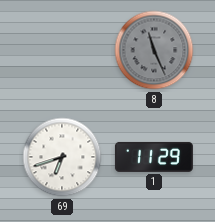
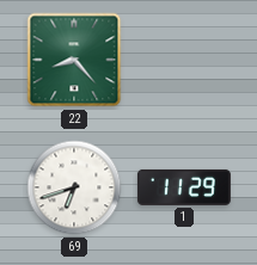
22: none -> 8:23 (74, 60)
8: 11:26 -> none (154, 50)
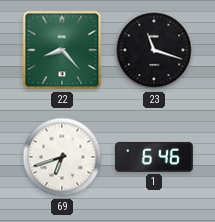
23: none -> 11:18 (154, 50)
1: 11:29 -> 6:46 (154, 157)
